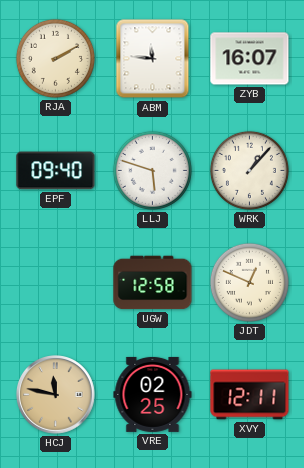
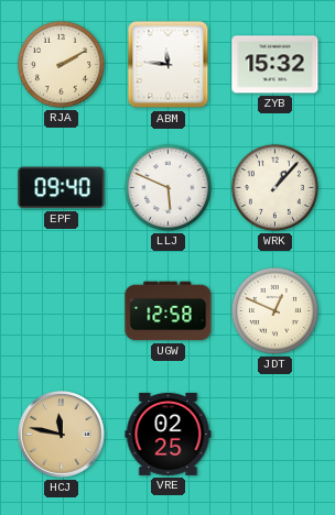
ZYB: 16:07 -> 15:32 (275, 65)
LLJ: 5:48 -> 5:49 (167, 187)
XVY: 12:11 -> none (250, 395)
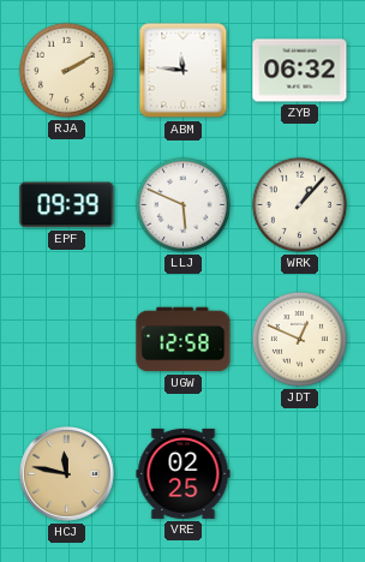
ZYB: 15:32 -> 06:32 (300, 71)
EPF: 09:40 -> 09:39 (67, 205)
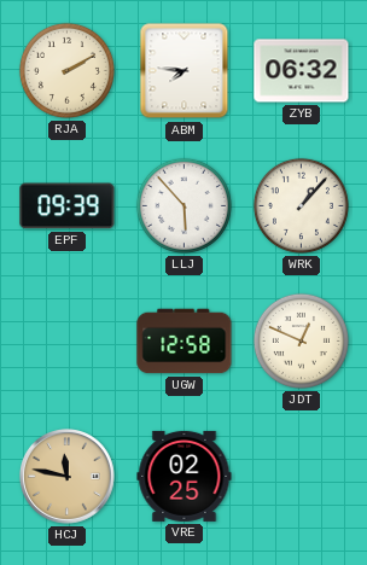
ABM: 11:46 -> 7:46 (185, 71)
LLJ: 5:49 -> 5:53 (183, 205)
